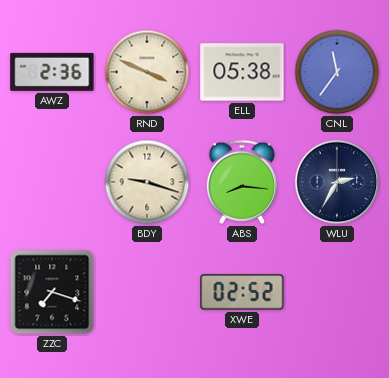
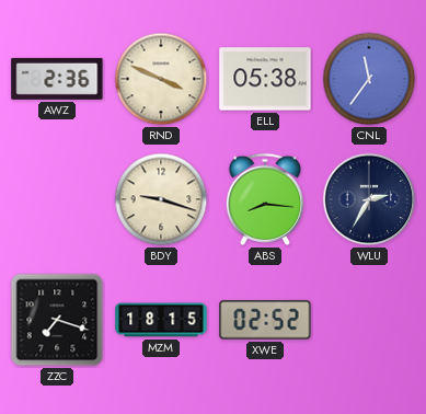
MZM: none -> 18:15 (161, 320)
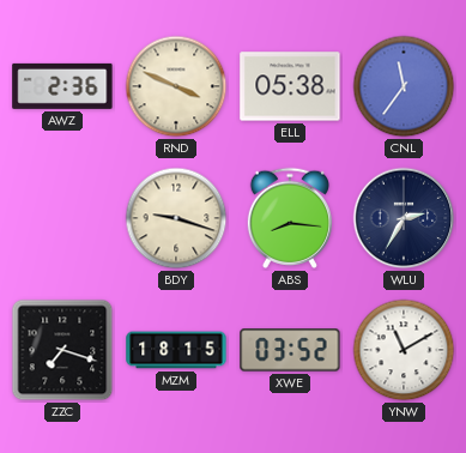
XWE: 02:52 -> 03:52 (290, 350)
YNW: none -> 11:10 (404, 350)
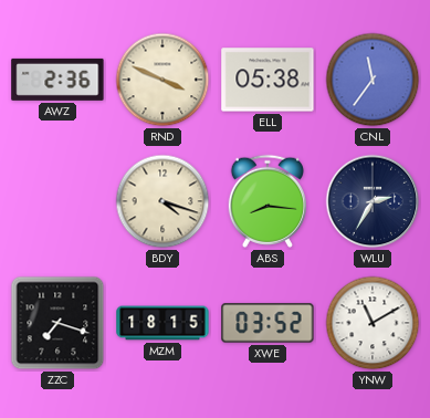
BDY: 9:18 -> 4:18 (162, 201)
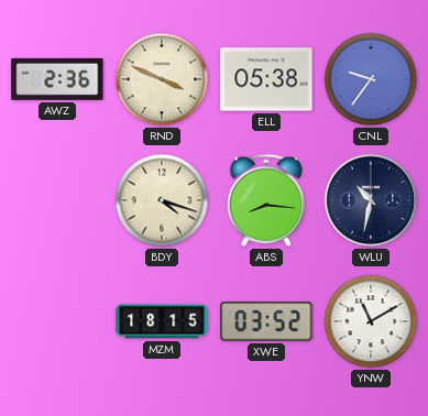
CNL: 11:36 -> 9:36 (371, 79)
WLU: 2:35 -> 10:32 (371, 200)
ZZC: 7:18 -> none (57, 323)
